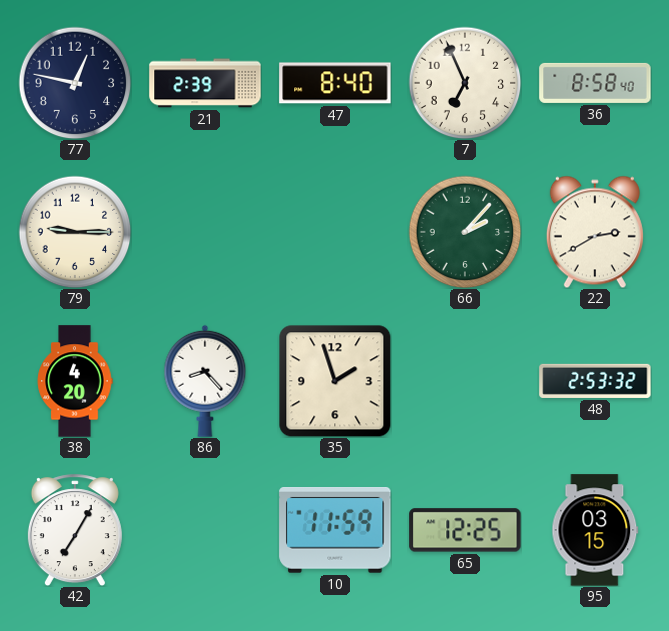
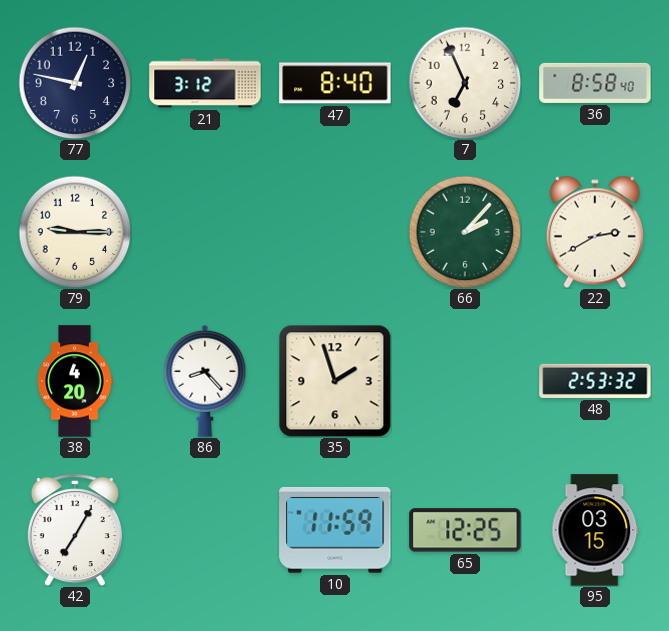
21: 2:39 -> 3:12 (205, 83)
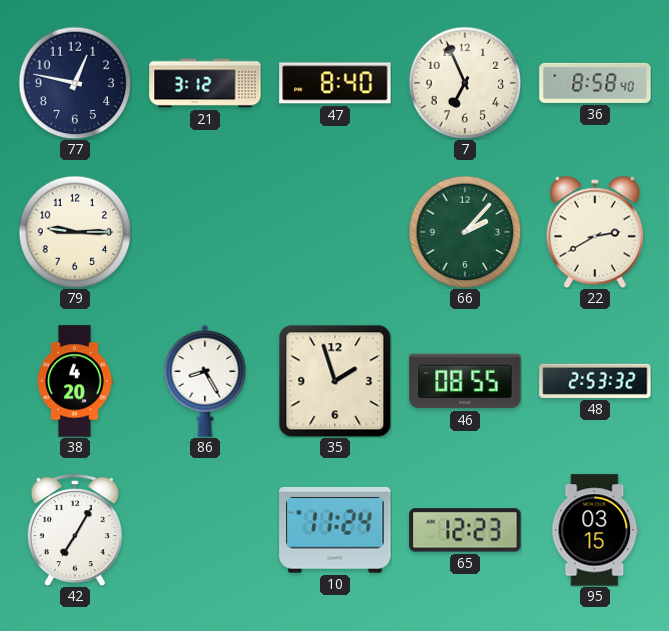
86: 8:23 -> 8:25 (205, 381)
46: none -> 08:55 (465, 381)
10: 11:59 -> 11:24 (335, 531)
65: 12:25 -> 12:23 (465, 530)
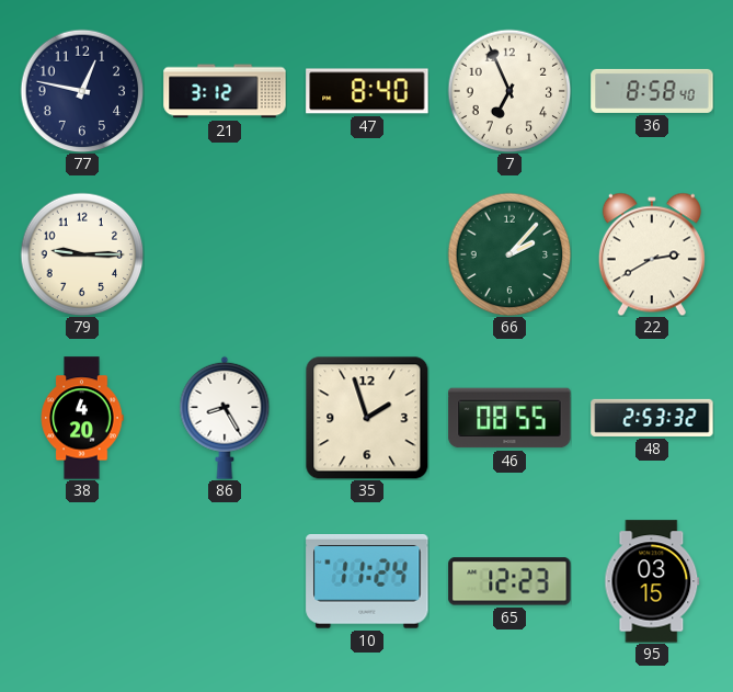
42: 7:05 -> none (75, 530)
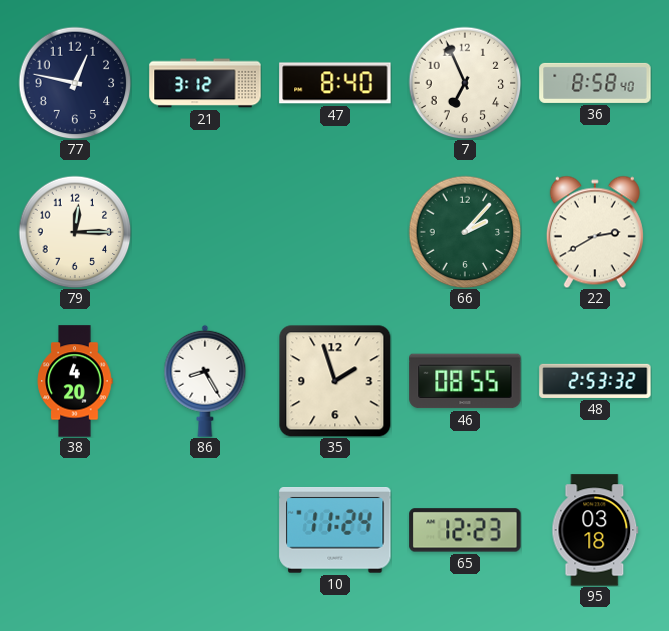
79: 9:15 -> 12:15 (75, 232)
95: 03:15 -> 03:18 (595, 530)
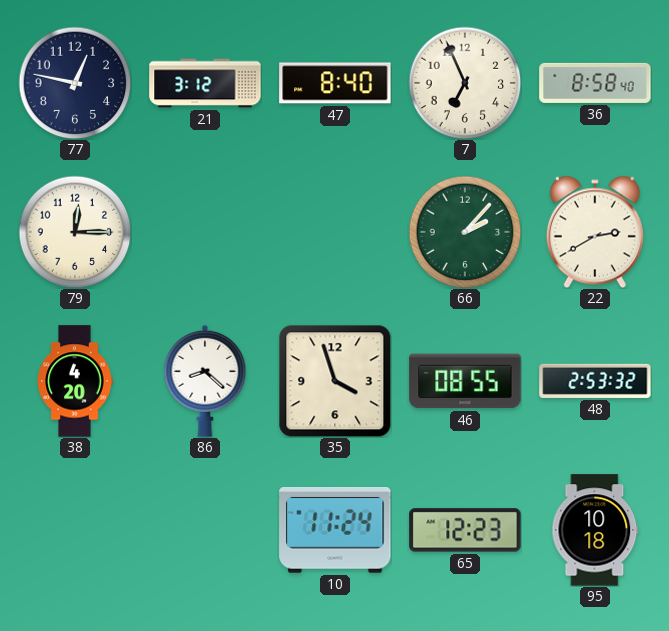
86: 8:25 -> 8:22 (205, 381)
35: 1:57 -> 3:57 (335, 381)
95: 03:18 -> 10:18 (595, 530)
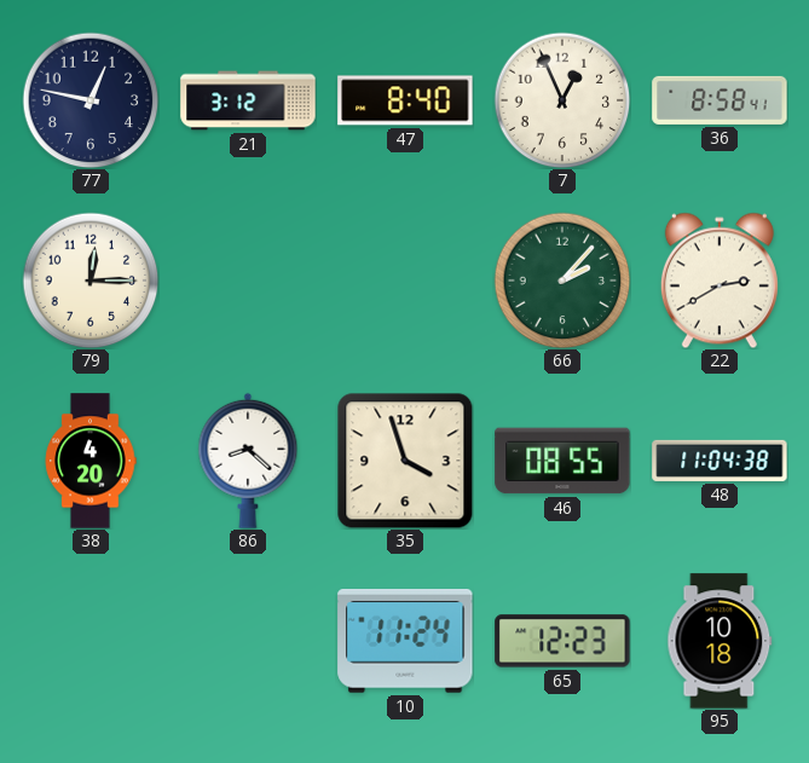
7: 6:56 -> 12:56 (562, 100)
36: 8:58:40 -> 8:58:41 (720, 100)
48: 2:53 -> 11:04 (720, 461)
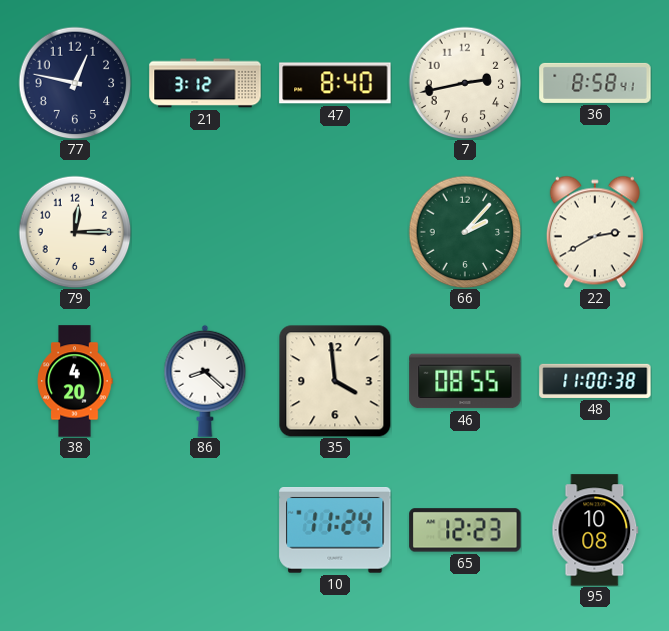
7: 12:56 -> 2:43 (465, 83)
35: 3:57 -> 3:59 (335, 381)
48: 11:04 -> 11:00 (595, 381)
95: 10:18 -> 10:08 (595, 530)
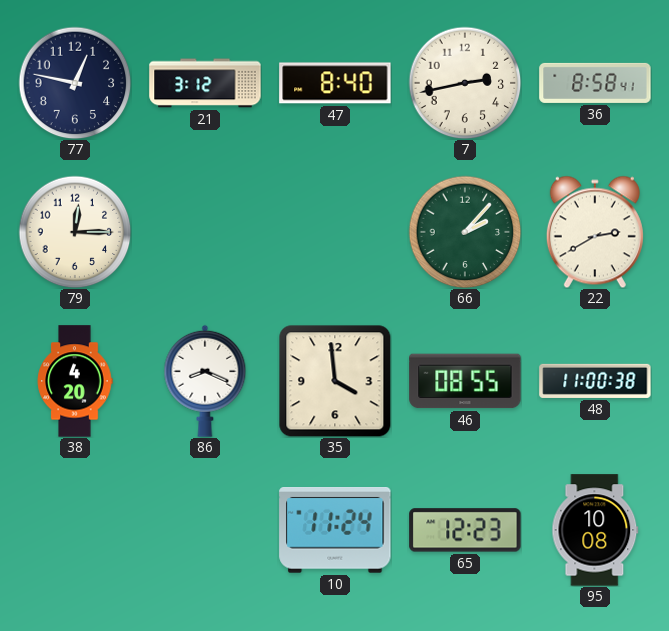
86: 8:22 -> 8:19 (205, 381)
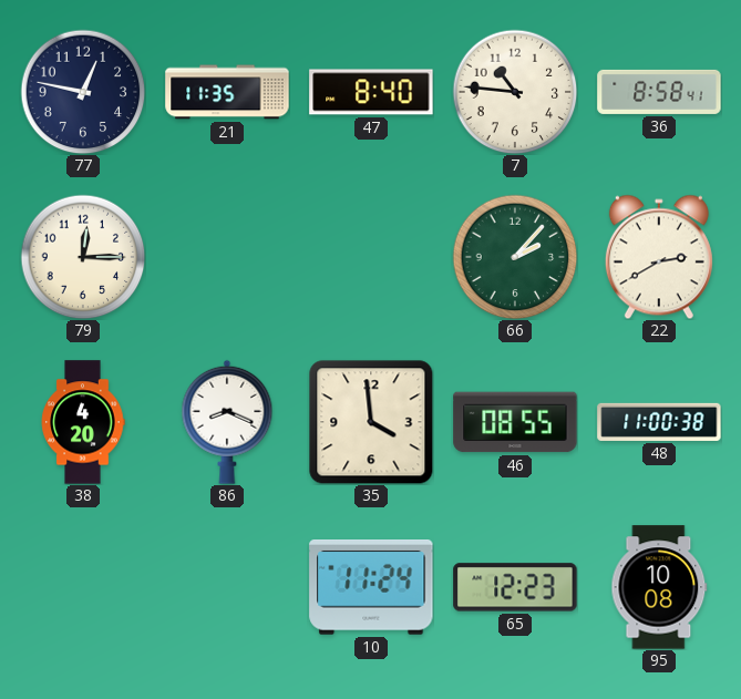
21: 3:12 -> 11:35 (227, 92)
7: 2:43 -> 10:46 (515, 92)
